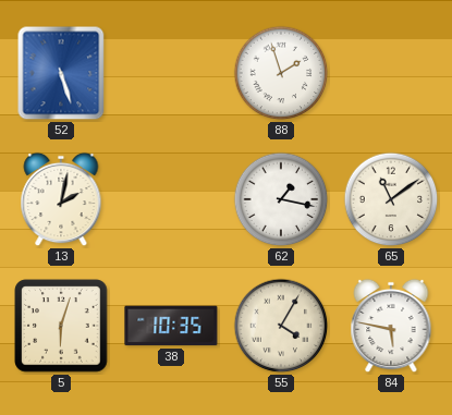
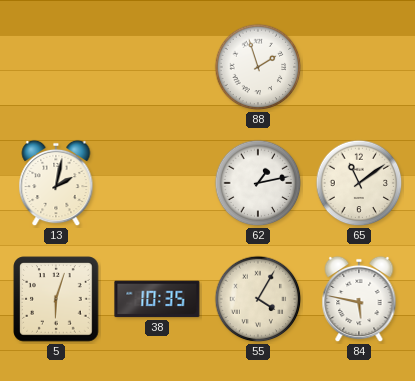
52: 5:27 -> none (61, 73)
62: 1:17 -> 1:13 (258, 183)
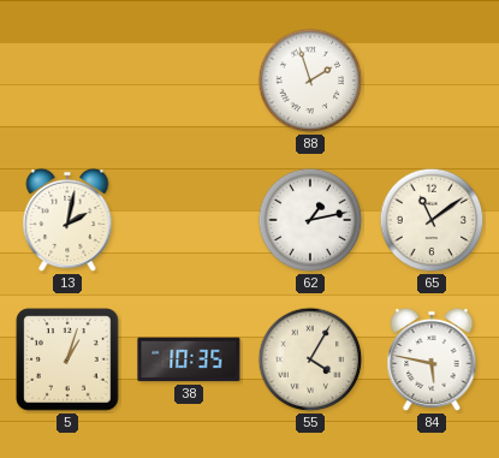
5: 6:03 -> 1:03 (67, 359)
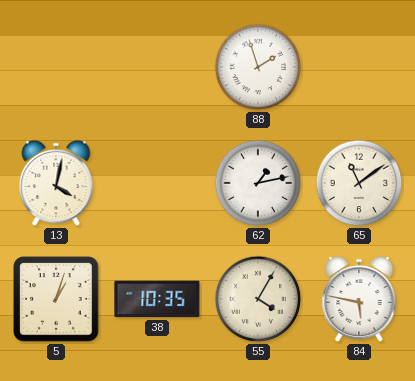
13: 2:02 -> 4:02 (56, 183)
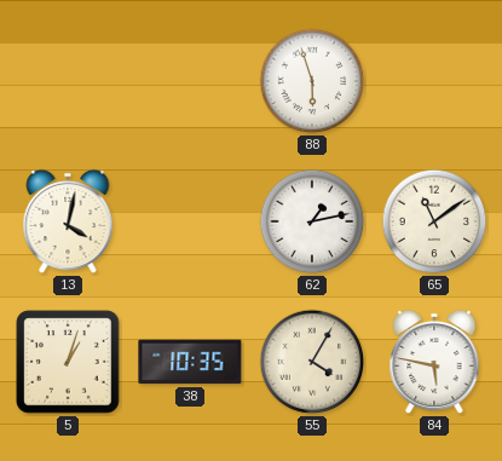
88: 1:57 -> 5:57 (312, 81)
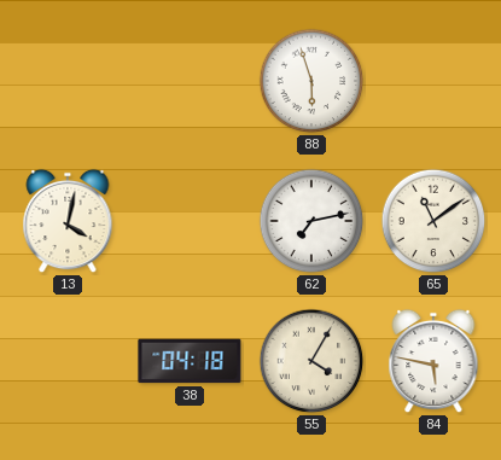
62: 1:13 -> 7:13 (311, 221)
5: 1:03 -> none (68, 362)
38: 10:35 -> 04:18 (190, 361)
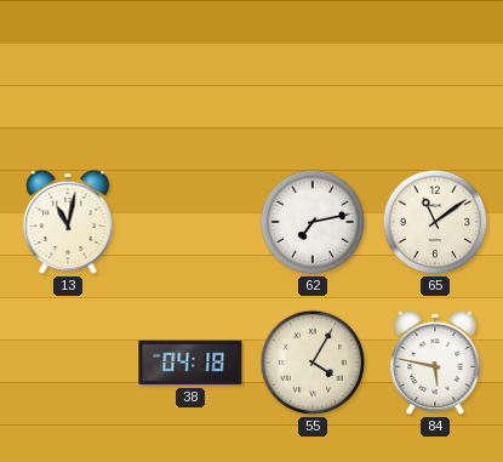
88: 5:57 -> none (311, 81)
13: 4:02 -> 11:02 (68, 222)
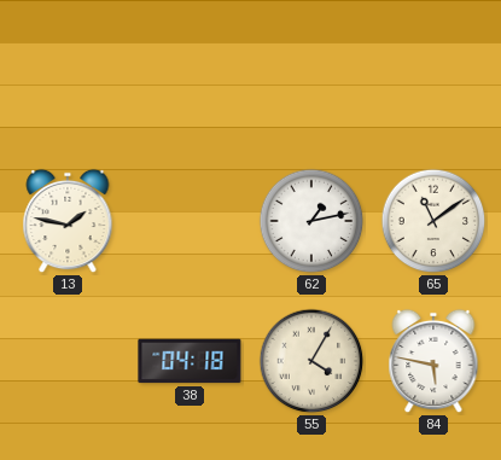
13: 11:02 -> 1:47 (68, 221)
62: 7:13 -> 1:13 (311, 221)
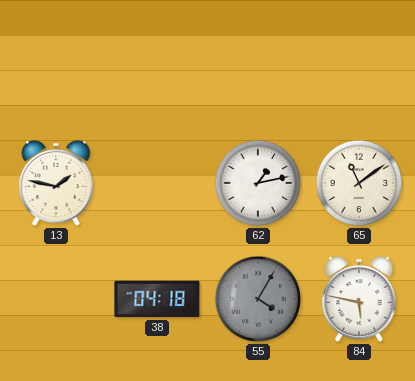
55 dial: cream -> grey (258, 299)
